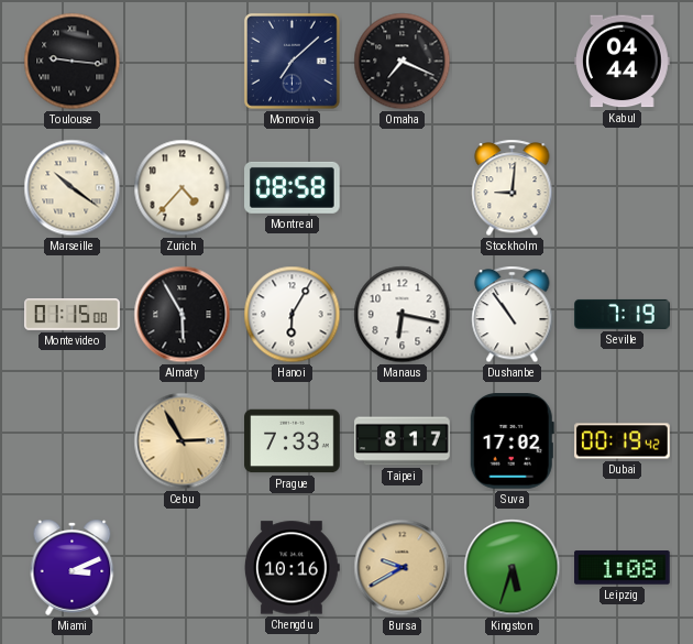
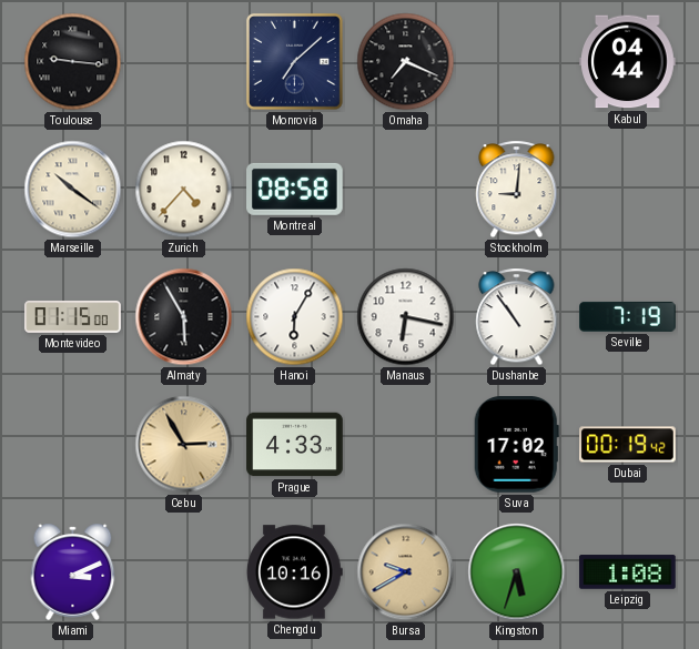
Prague: 7:33 -> 4:33 (295, 445)
Taipei: 8:17 -> none (403, 441)
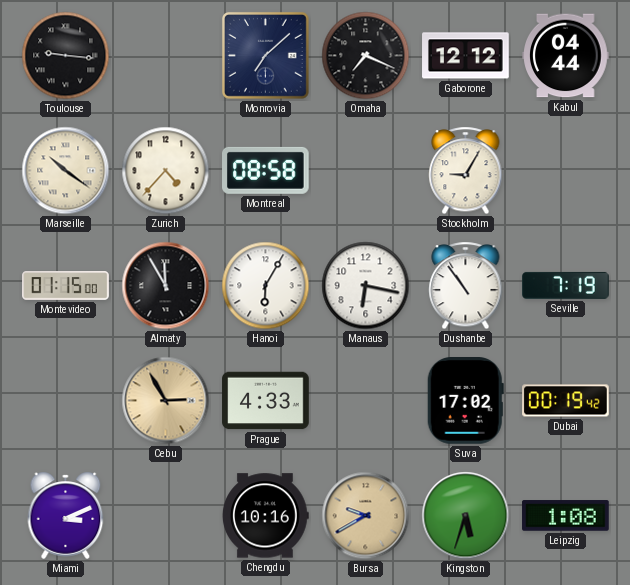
Gaborone: none -> 12:12 (466, 56)
Stockholm: 9:01 -> 9:05 (466, 171)
Almaty: 5:55 -> 11:55 (166, 286)
